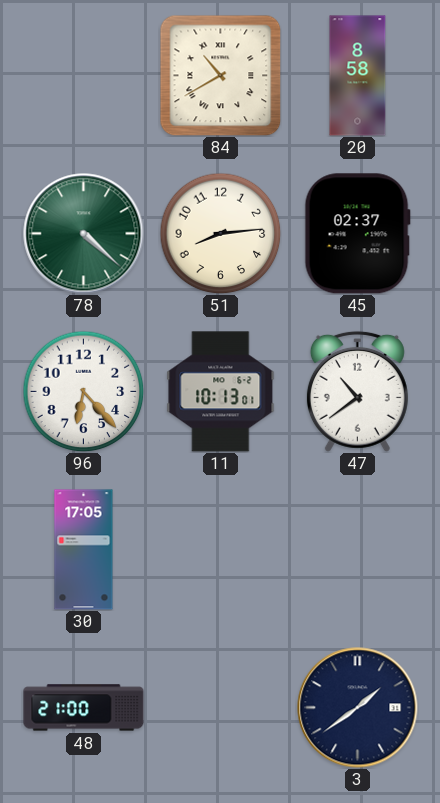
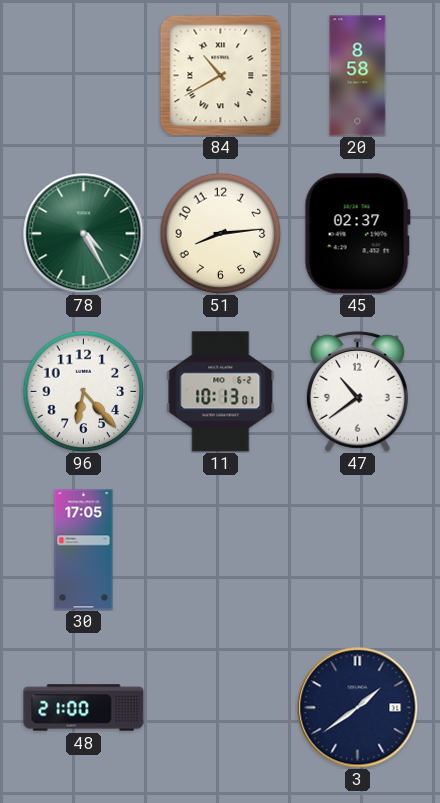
78: 4:22 -> 4:25 (84, 234)
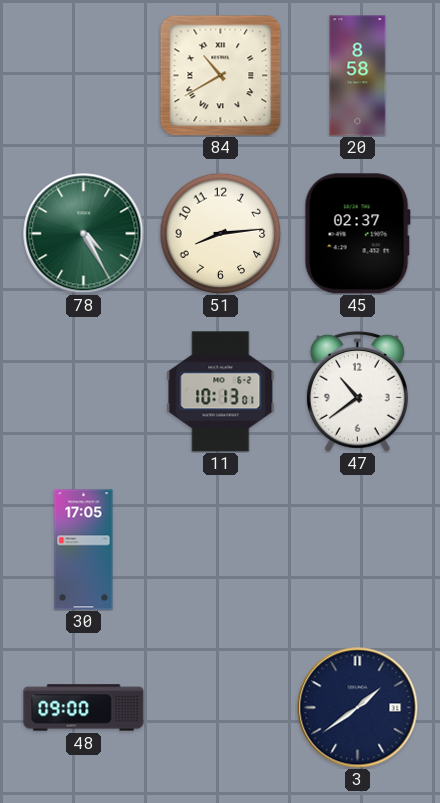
96: 6:23 -> none (83, 391)
48: 21:00 -> 09:00 (84, 708)
